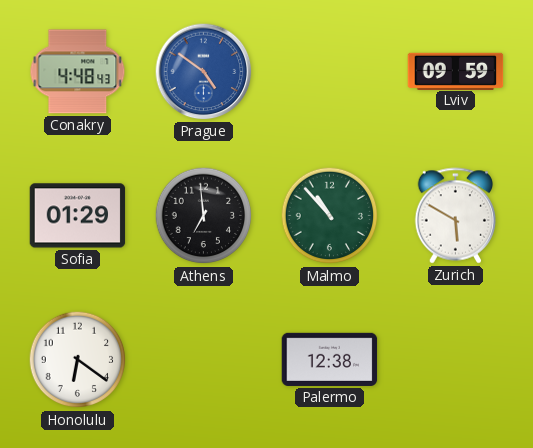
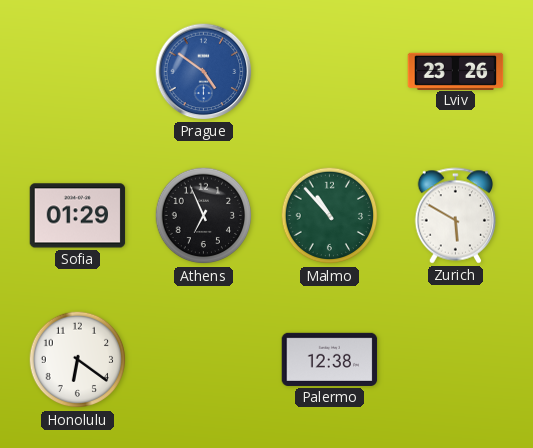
Conakry: 4:48 -> none (78, 72)
Lviv: 09:59 -> 23:26 (456, 71)
Athens: 6:59 -> 6:56 (204, 216)
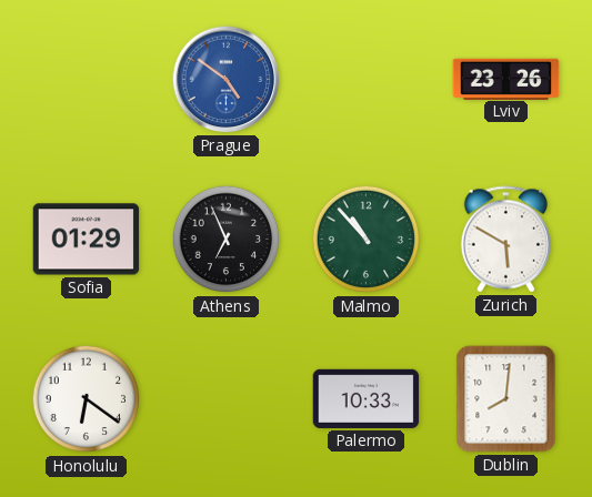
Palermo: 12:38 -> 10:33 (367, 398)
Dublin: none -> 8:01 (506, 399)
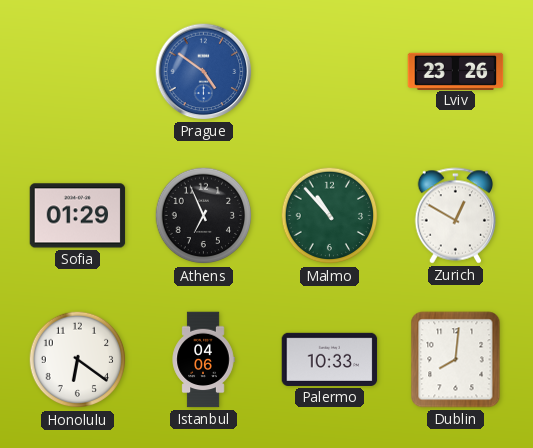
Zurich: 5:50 -> 12:50 (456, 216)
Istanbul: none -> 04:06 (203, 360)
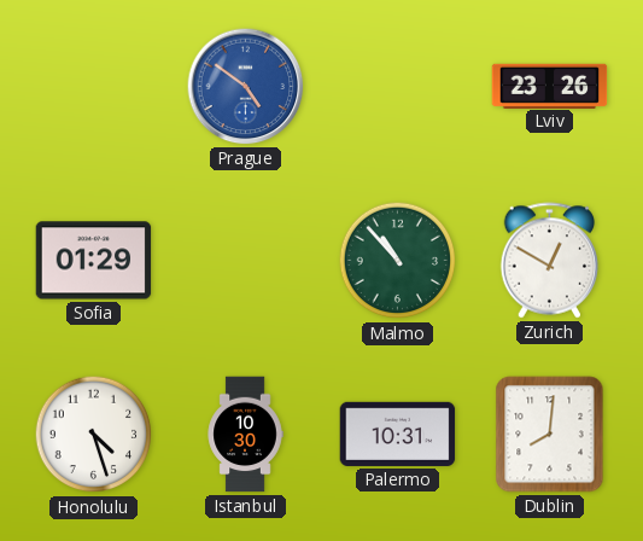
Athens: 6:56 -> none (204, 216)
Honolulu: 6:21 -> 4:27 (94, 435)
Istanbul: 04:06 -> 10:30 (245, 435)
Palermo: 10:33 -> 10:31 (398, 434)
